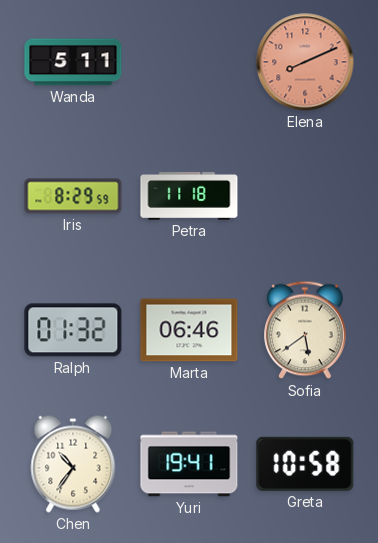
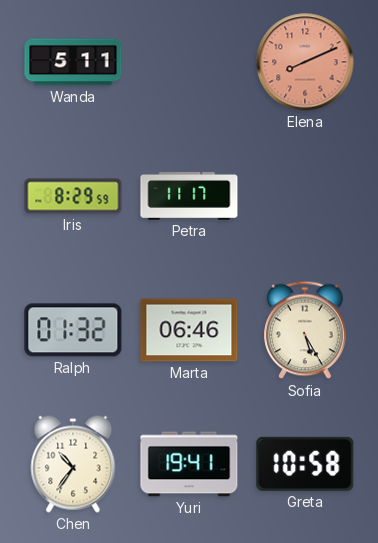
Petra: 11:18 -> 11:17 (189, 196)
Sofia: 5:39 -> 5:25 (305, 330)
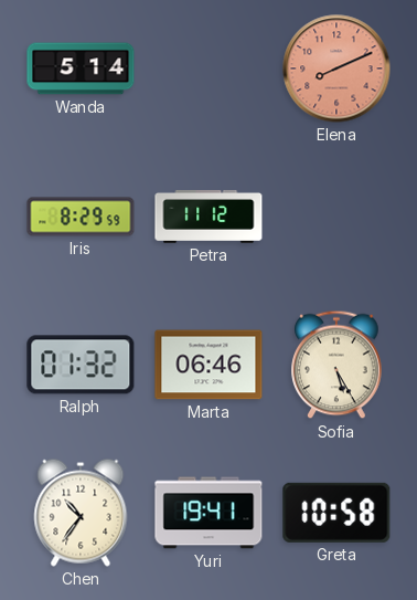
Wanda: 5:11 -> 5:14 (81, 69)
Petra: 11:17 -> 11:12 (209, 217)
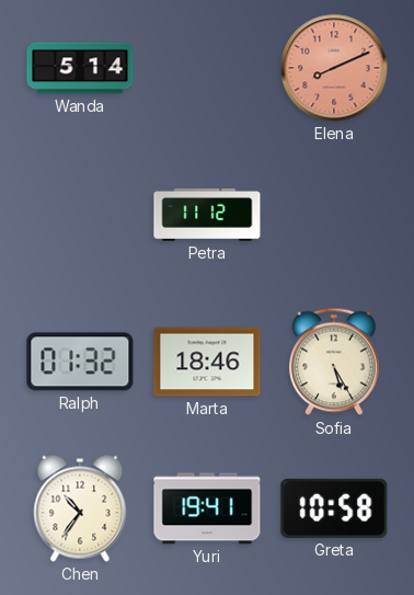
Iris: 8:29 -> none (81, 217)
Marta: 06:46 -> 18:46 (207, 362)
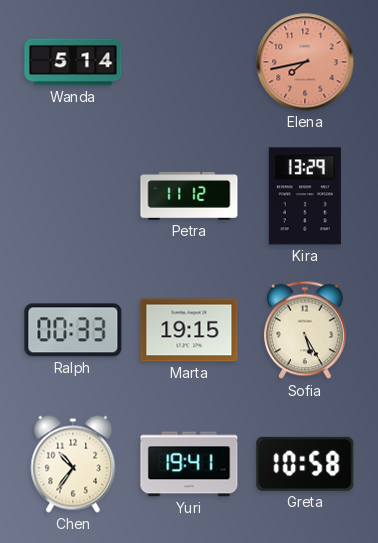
Elena: 8:11 -> 7:43 (305, 62)
Kira: none -> 13:29 (305, 196)
Ralph: 01:32 -> 00:33 (73, 330)
Marta: 18:46 -> 19:15 (189, 330)
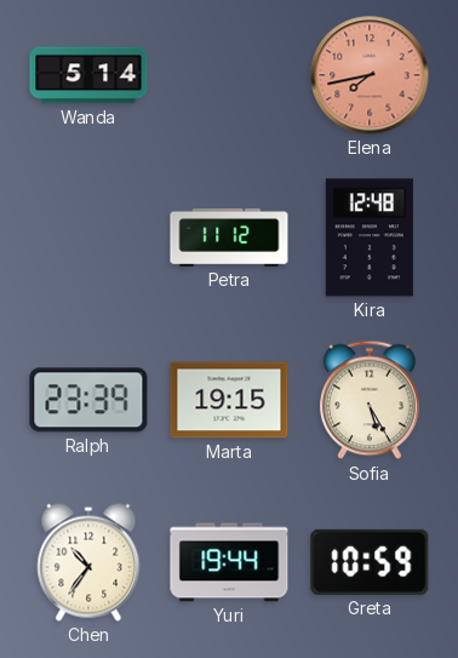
Kira: 13:29 -> 12:48 (370, 238)
Ralph: 00:33 -> 23:39 (88, 400)
Yuri: 19:41 -> 19:44 (229, 562)
Greta: 10:58 -> 10:59 (370, 562)
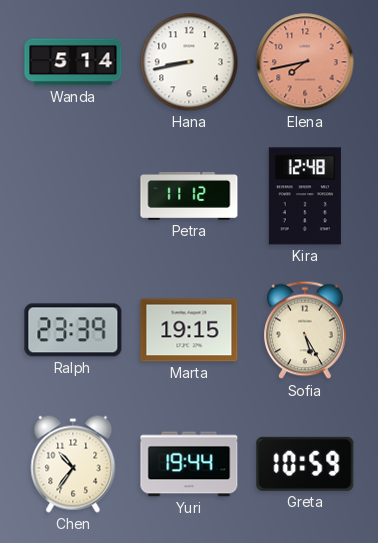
Hana: none -> 8:43 (189, 62)
